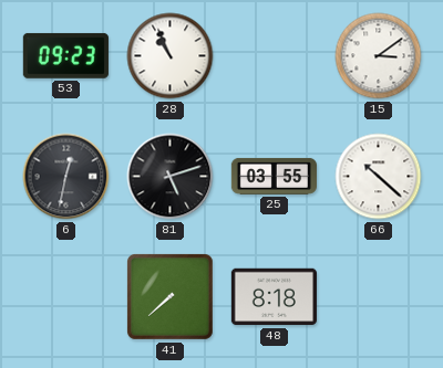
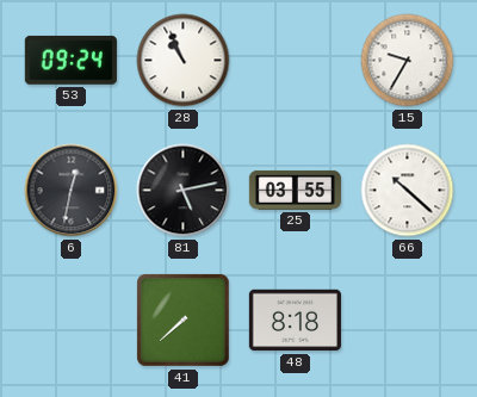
53: 09:23 -> 09:24 (70, 60)
15: 3:09 -> 9:35 (408, 61)
81: 5:12 -> 5:13 (184, 191)
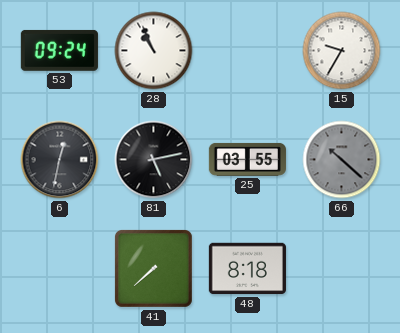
66 dial: white -> grey (342, 160)
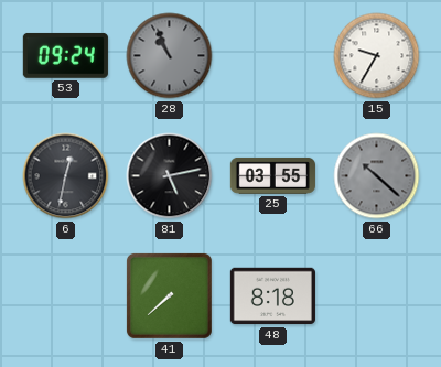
28 dial: white -> grey (170, 56)
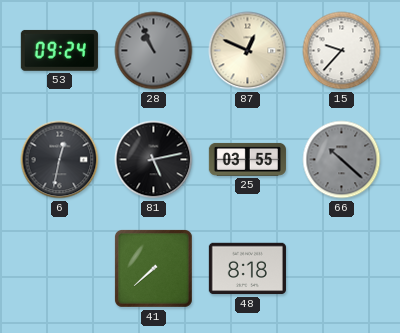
87: none -> 12:49 (248, 51)
15: 9:35 -> 9:37 (342, 51)
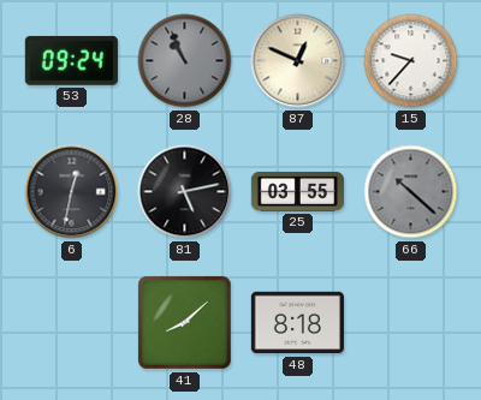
41: 7:38 -> 8:08 (184, 322)
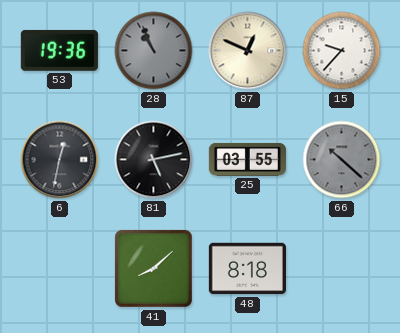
53: 09:24 -> 19:36 (59, 50)
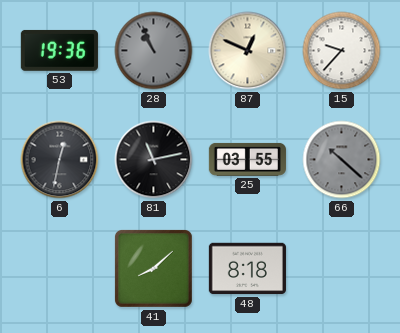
81: 5:13 -> 11:13 (154, 160)
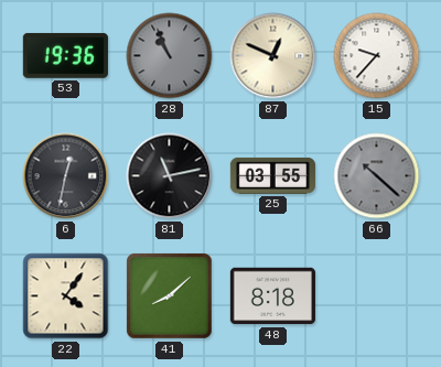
22: none -> 4:06 (66, 296)
